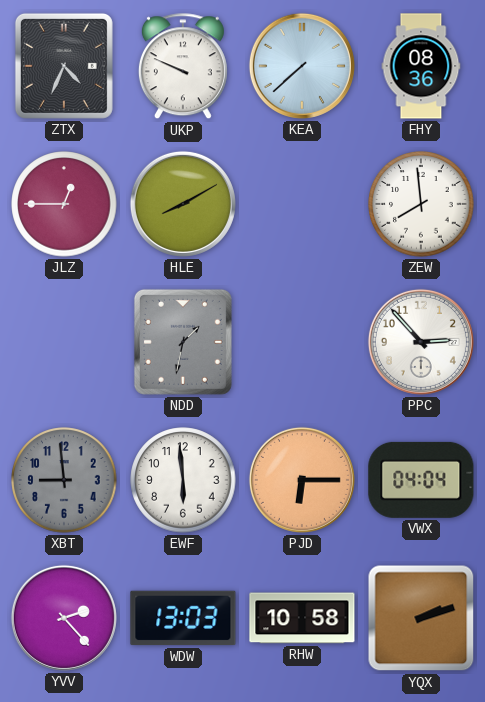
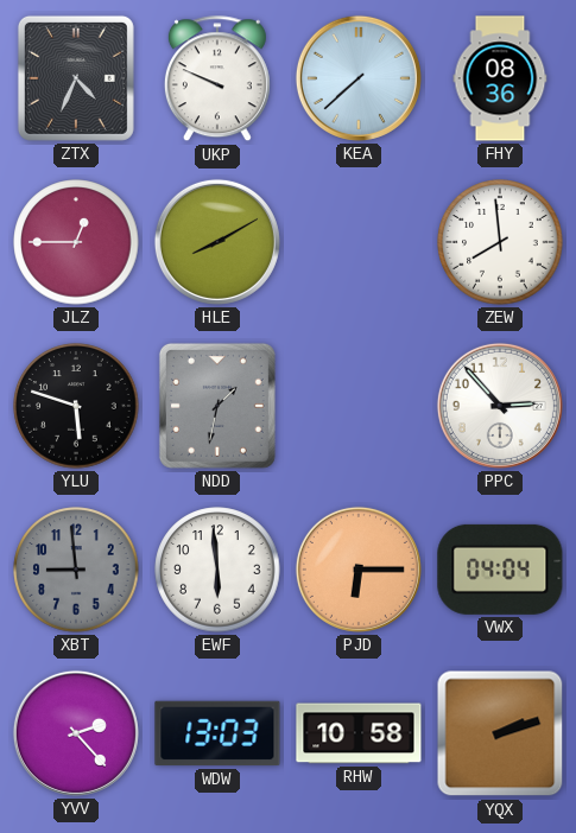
YLU: none -> 5:48 (76, 406)
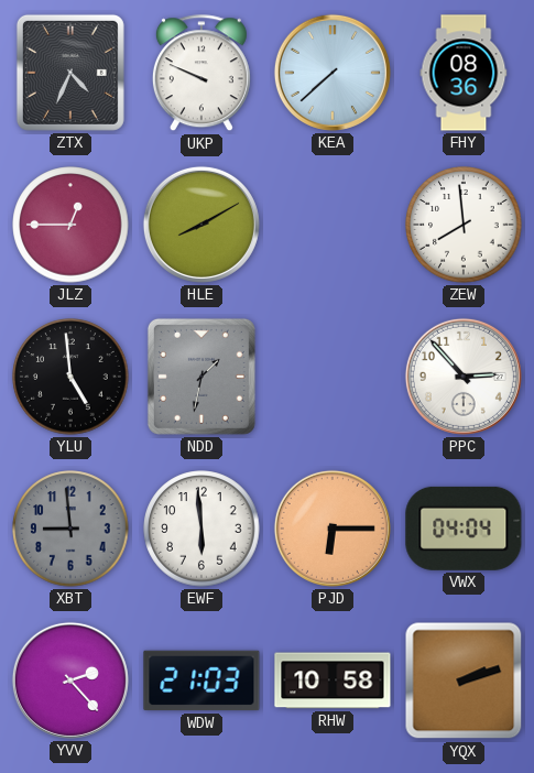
YLU: 5:48 -> 4:59 (70, 377)
WDW: 13:03 -> 21:03 (201, 681)
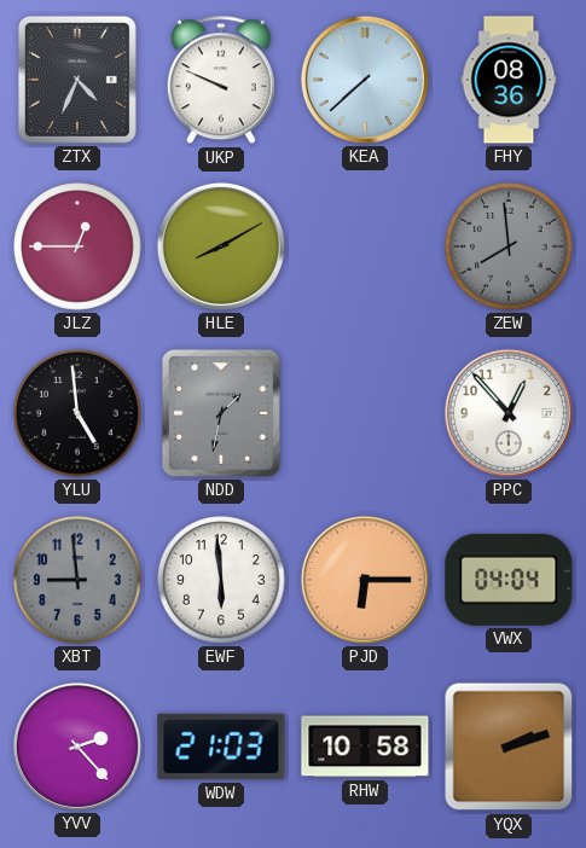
ZEW dial: white -> grey (509, 246)
PPC: 2:53 -> 12:53 (509, 413)
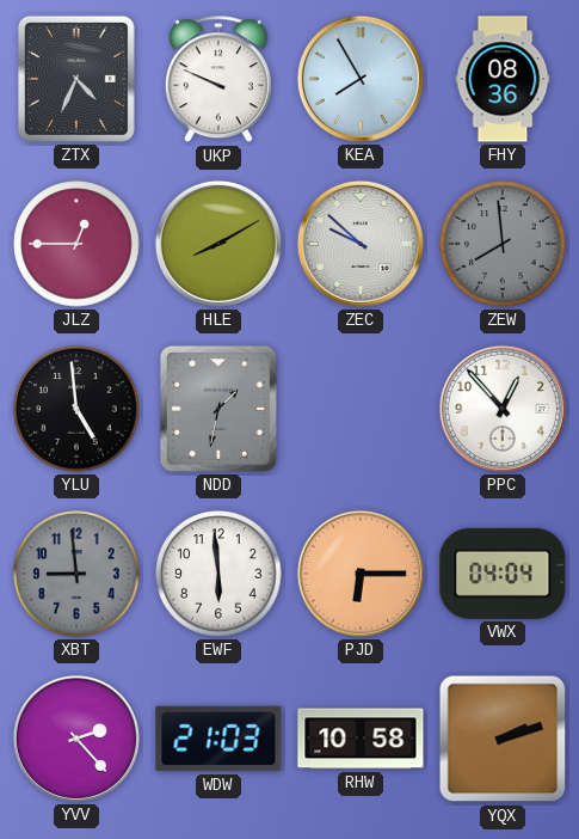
KEA: 7:38 -> 7:55 (361, 79)
ZEC: none -> 9:52 (361, 244)
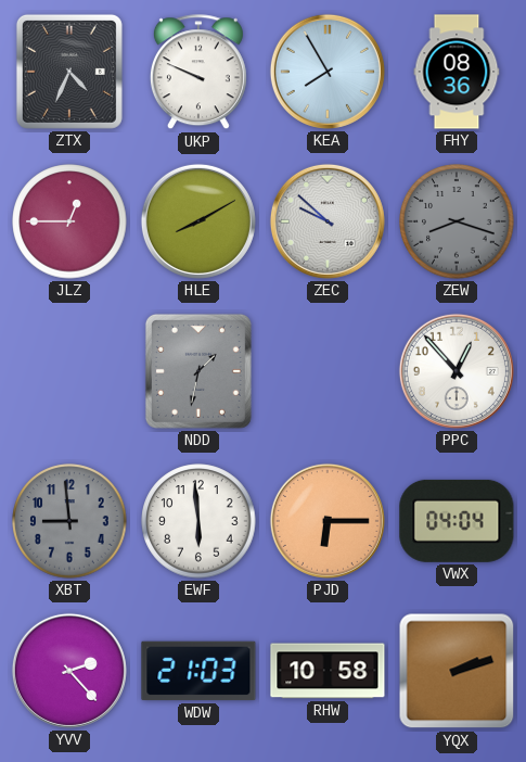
ZEW: 7:59 -> 8:18 (457, 221)
YLU: 4:59 -> none (76, 409)
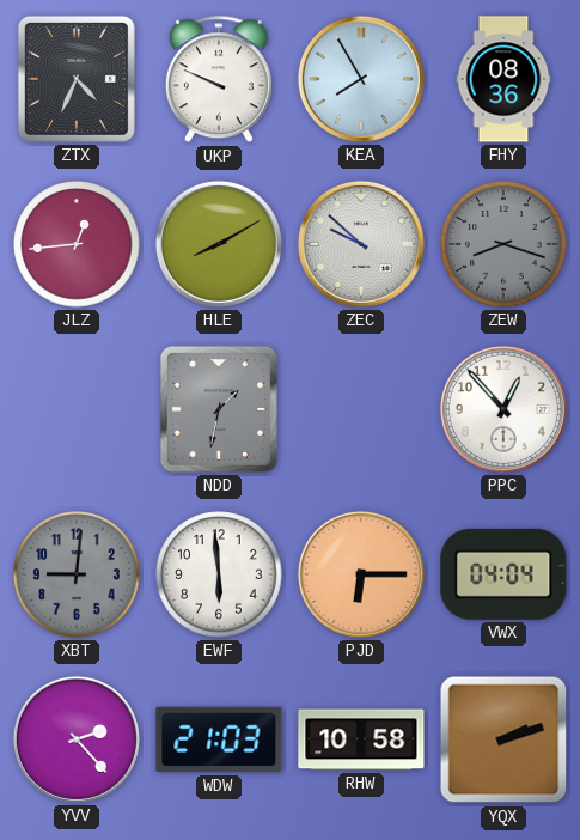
JLZ: 12:45 -> 12:44 (77, 244)
XBT: 8:59 -> 9:01 (77, 574)
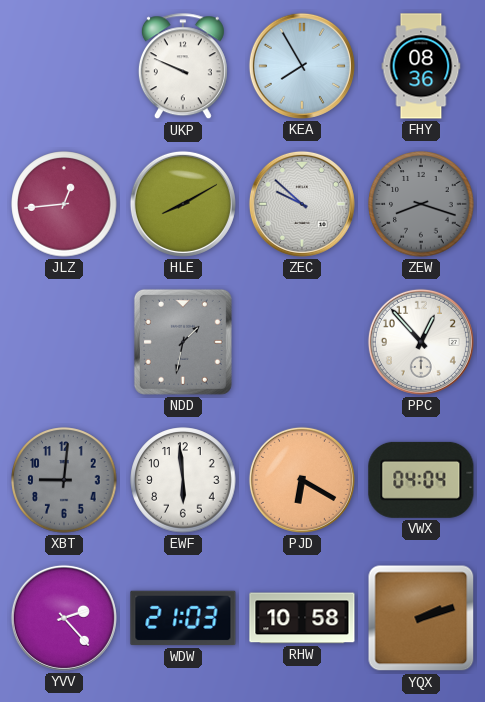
ZTX: 4:34 -> none (77, 79)
PJD: 6:15 -> 6:20 (302, 480)
